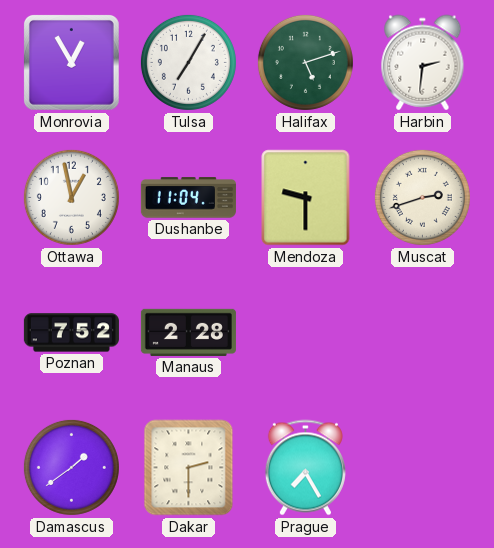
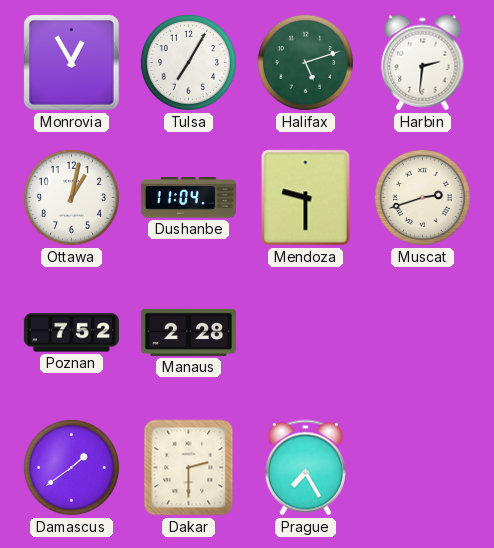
Ottawa: 12:58 -> 1:02 (71, 197)
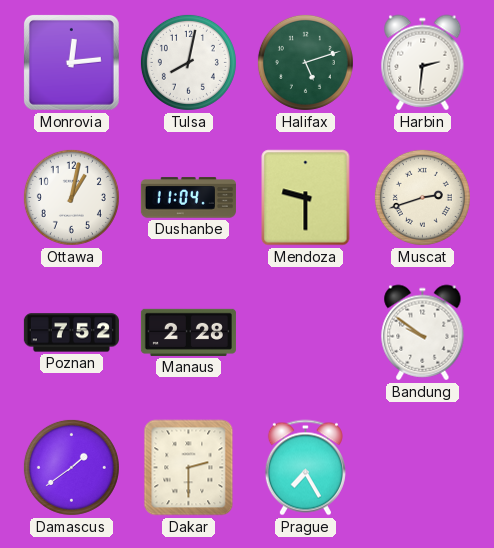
Monrovia: 12:55 -> 12:14 (71, 62)
Tulsa: 7:05 -> 8:02 (188, 62)
Bandung: none -> 9:51 (423, 333)
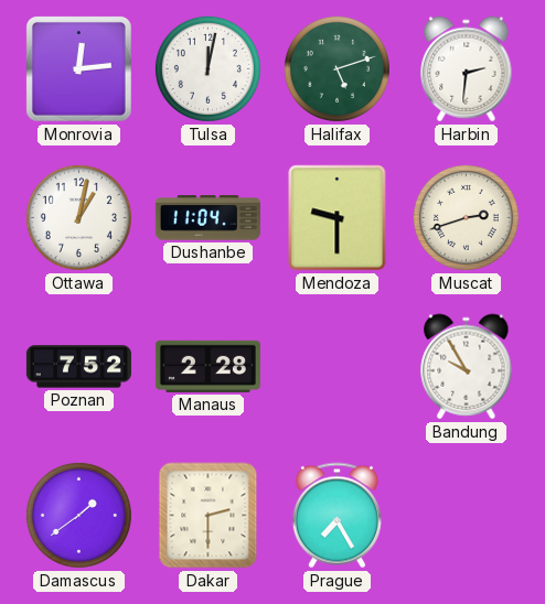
Tulsa: 8:02 -> 12:02 (207, 68)
Bandung: 9:51 -> 9:55 (467, 367)
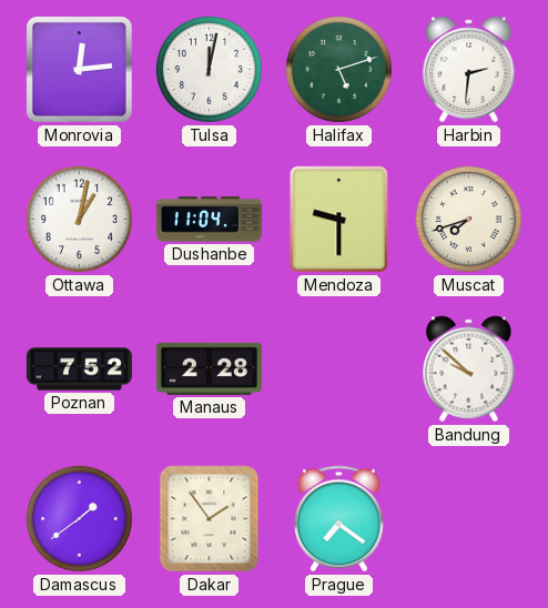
Muscat: 2:42 -> 7:42 (468, 219)
Bandung: 9:55 -> 9:52 (469, 369)
Dakar: 2:30 -> 1:54 (210, 519)
Prague: 7:25 -> 7:21 (338, 519)
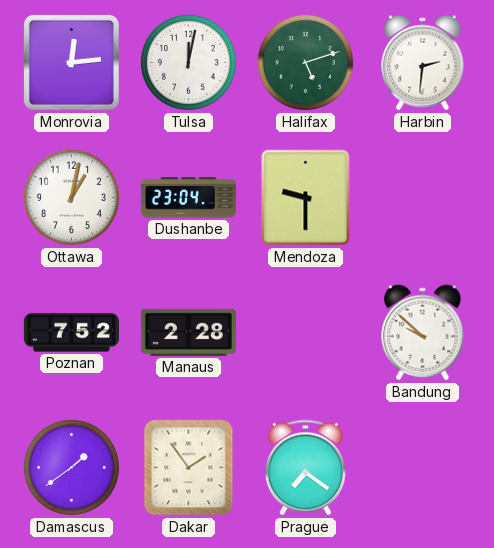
Dushanbe: 11:04 -> 23:04 (188, 198)
Muscat: 7:42 -> none (468, 219)
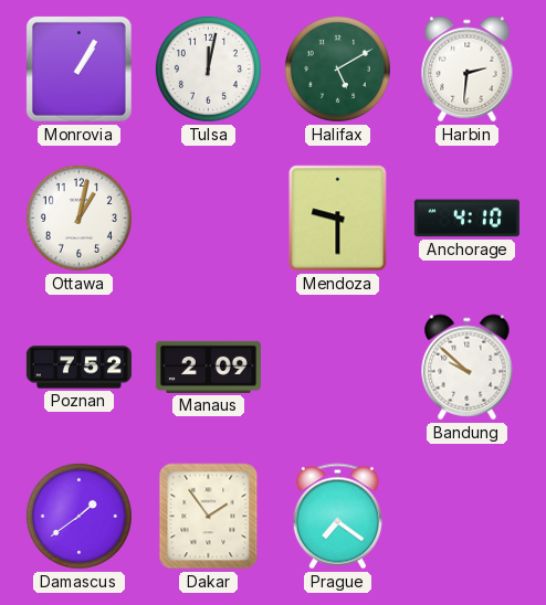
Monrovia: 12:14 -> 1:05 (78, 68)
Halifax: 5:12 -> 5:10 (337, 68)
Dushanbe: 23:04 -> none (188, 198)
Anchorage: none -> 4:10 (466, 219)
Manaus: 2:28 -> 2:09 (208, 367)
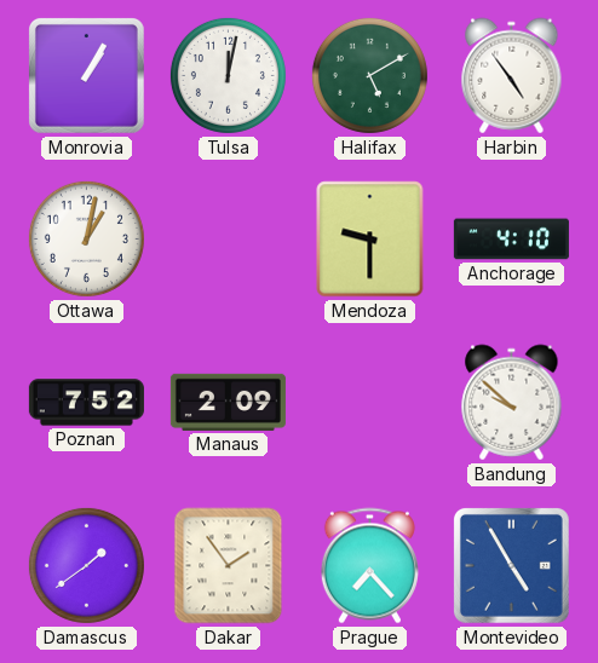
Harbin: 2:31 -> 4:54 (512, 76)
Prague: 7:21 -> 7:23 (369, 566)
Montevideo: none -> 4:55 (511, 565)
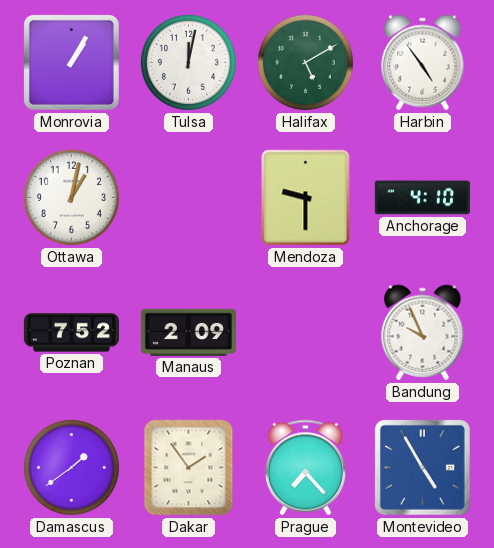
Bandung: 9:52 -> 9:56 (423, 333)
